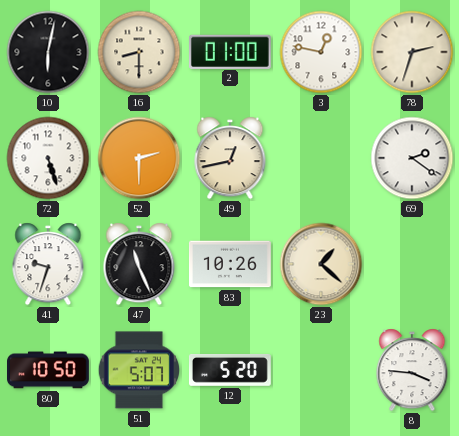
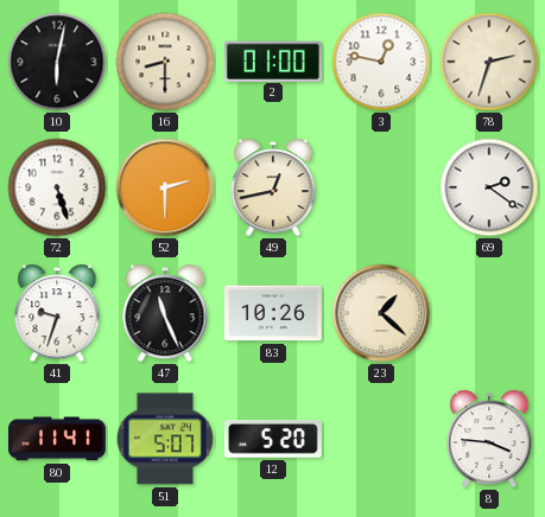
80: 10:50 -> 11:41 (58, 439)
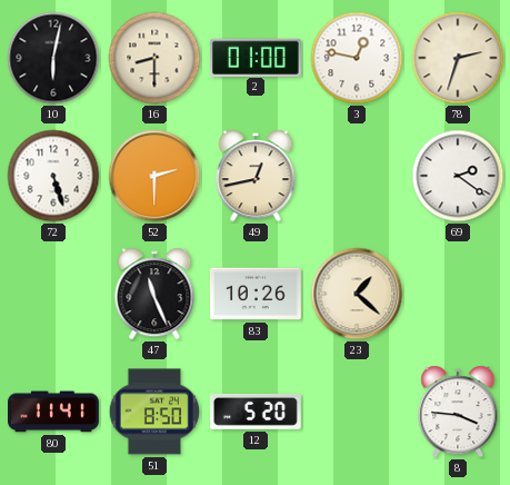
41: 9:33 -> none (57, 313)
51: 5:07 -> 8:50 (153, 412)
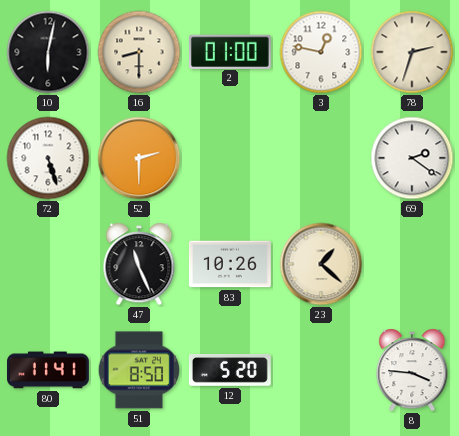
49: 12:43 -> none (256, 176)
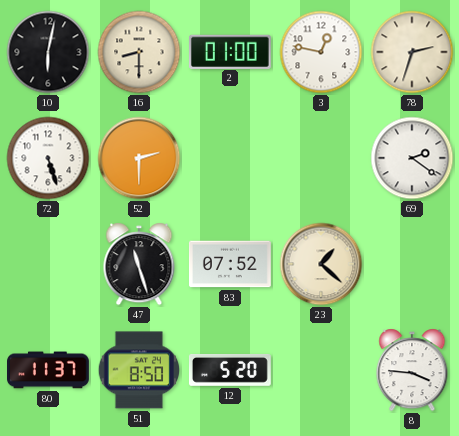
47: 11:26 -> 11:27 (139, 264)
83: 10:26 -> 07:52 (230, 264)
80: 11:41 -> 11:37 (49, 370)
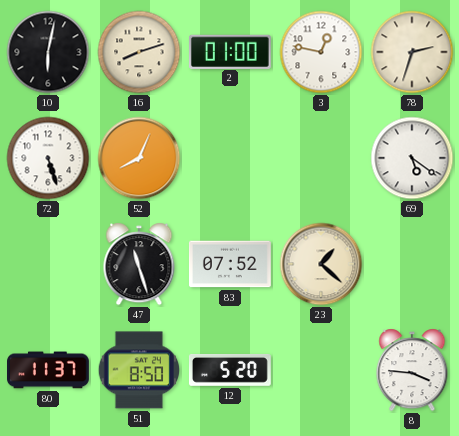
16: 8:30 -> 8:12 (139, 52)
52: 2:30 -> 8:04 (139, 158)
69: 2:21 -> 5:21 (412, 158)
